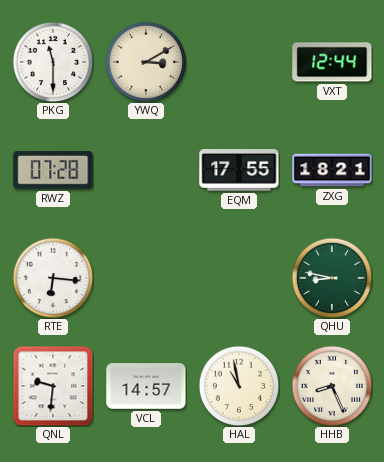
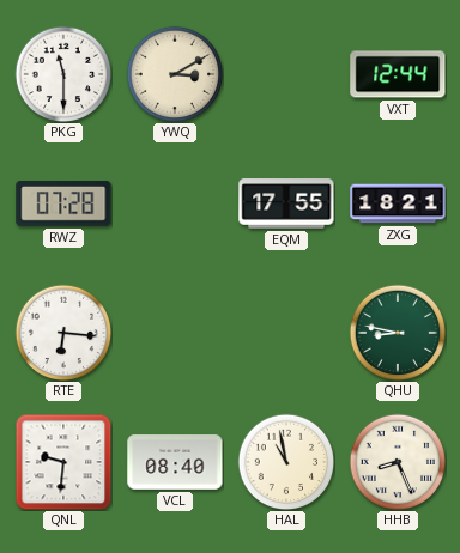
VCL: 14:57 -> 08:40 (175, 462)
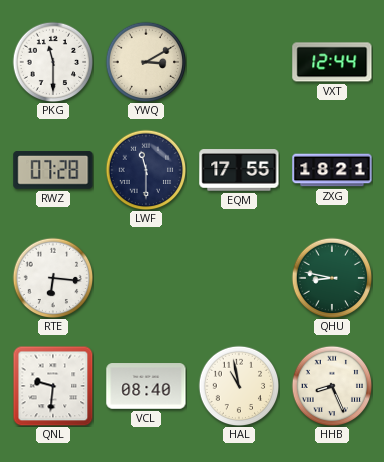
LWF: none -> 11:30 (146, 170)
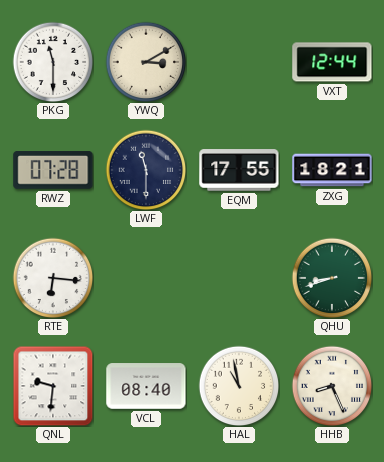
QHU: 8:47 -> 8:42 (332, 278)
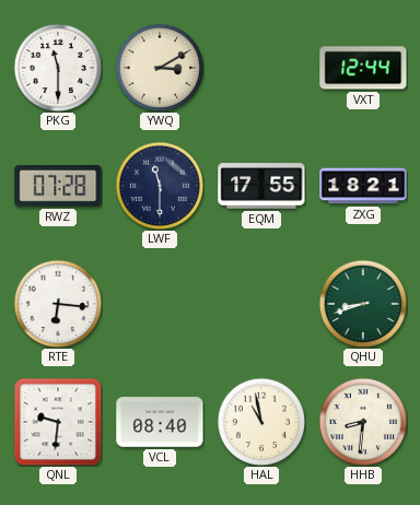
HHB: 8:26 -> 8:31 (363, 422)
